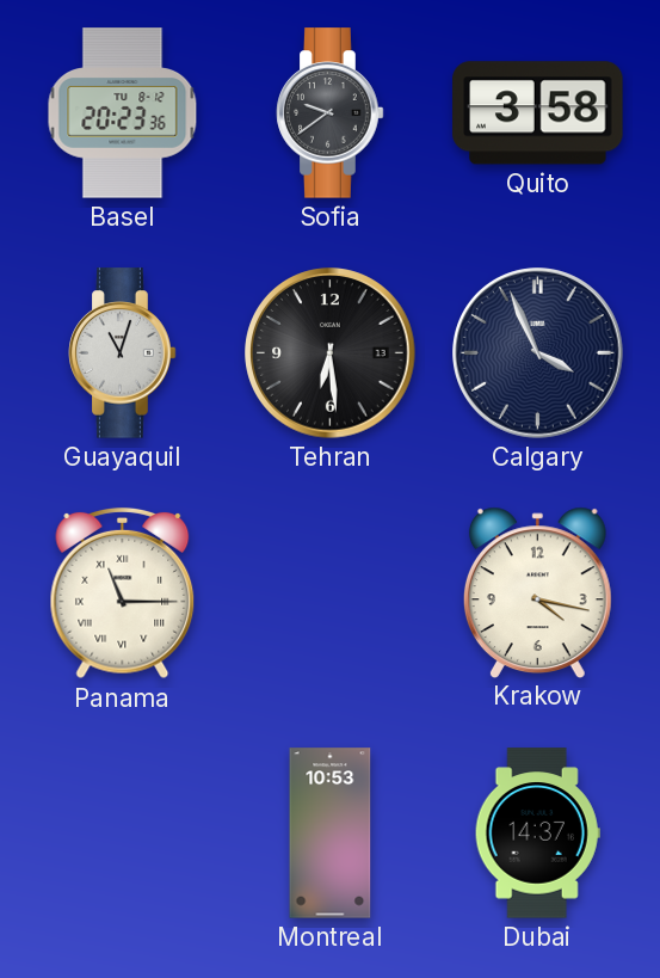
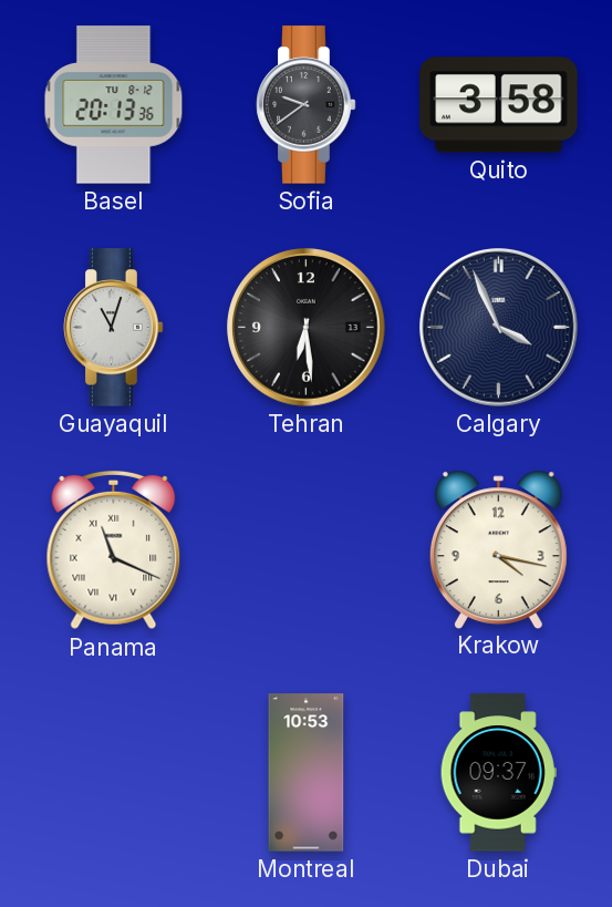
Basel: 20:23 -> 20:13 (114, 105)
Panama: 11:15 -> 11:19 (114, 550)
Dubai: 14:37 -> 09:37 (498, 773)
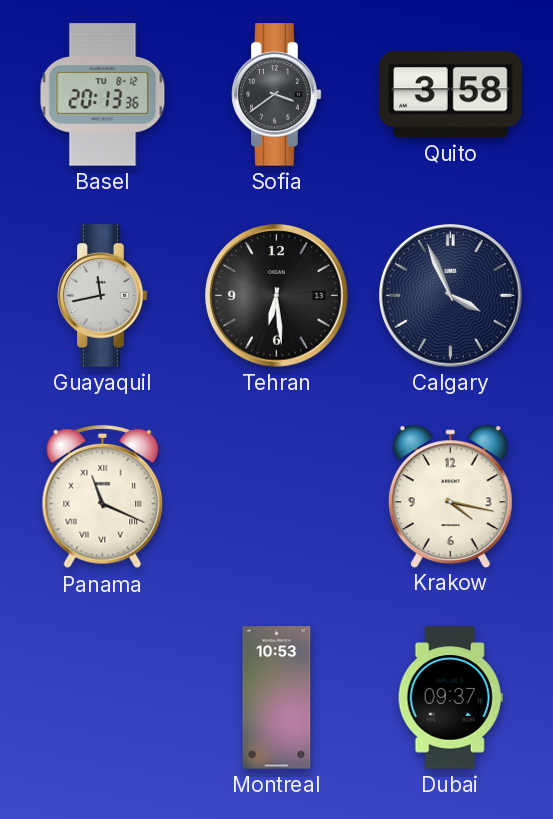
Sofia: 9:39 -> 3:39 (277, 95)
Guayaquil: 11:03 -> 11:43 (103, 296)
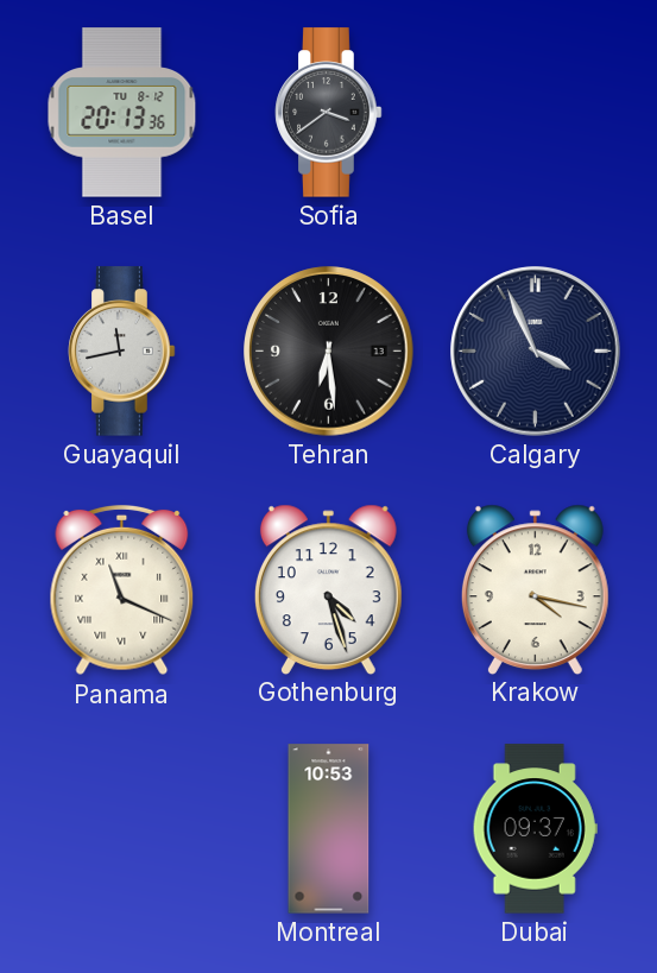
Quito: 3:58 -> none (451, 95)
Gothenburg: none -> 4:27 (328, 589)
